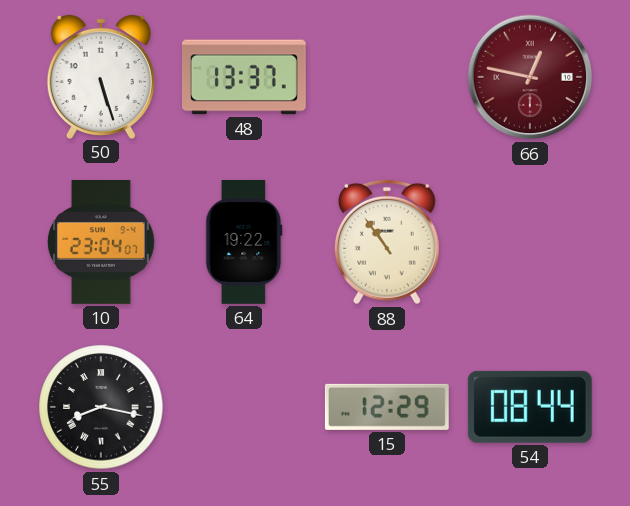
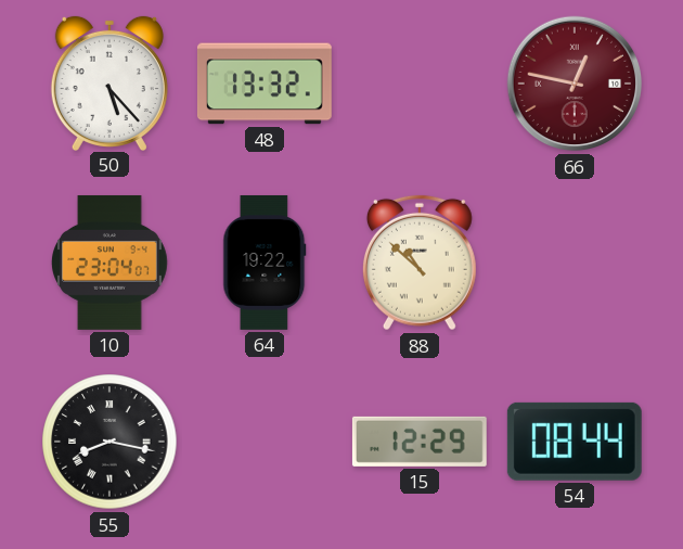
50: 5:27 -> 5:23 (109, 82)
48: 13:37 -> 13:32 (265, 84)
88: 10:54 -> 10:52 (420, 263)
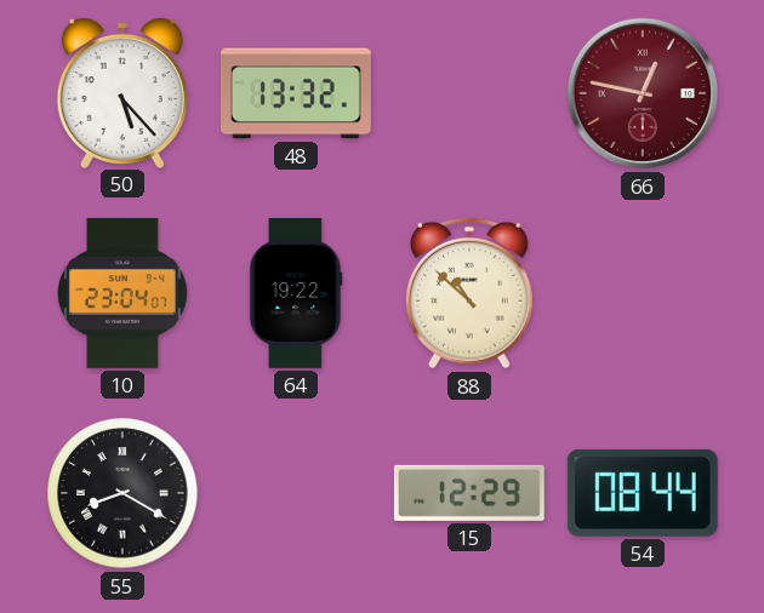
55: 8:17 -> 8:20 (122, 493)
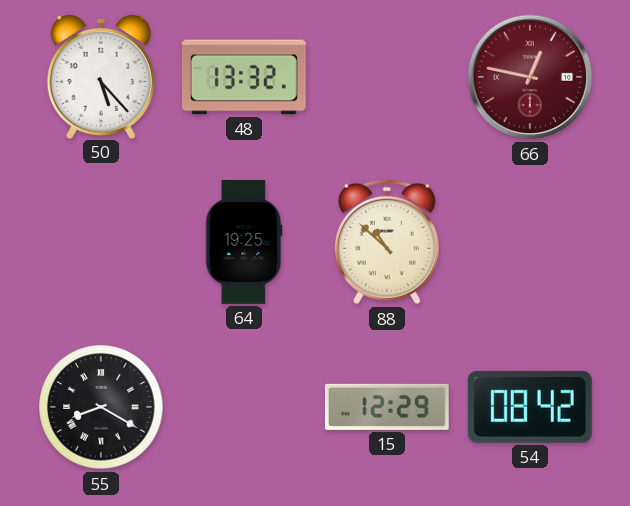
10: 23:04 -> none (124, 293)
64: 19:22 -> 19:25 (244, 242)
54: 08:44 -> 08:42 (530, 407)
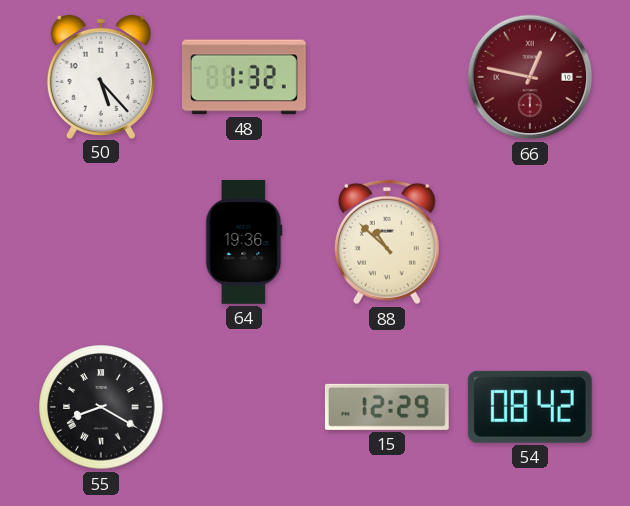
48: 13:32 -> 1:32 (244, 77)
64: 19:25 -> 19:36 (244, 242)
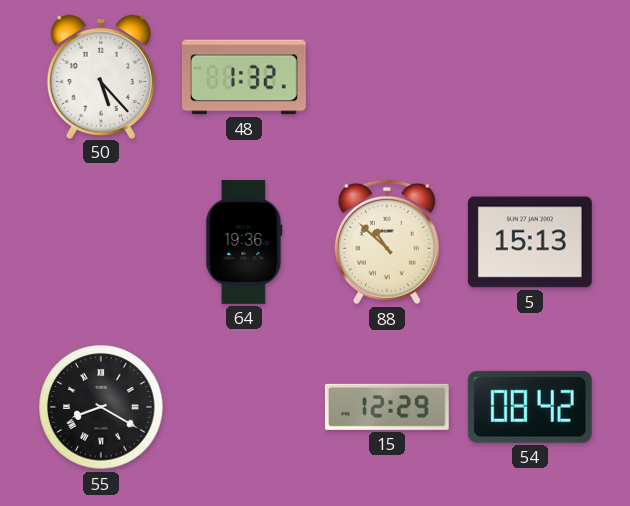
66: 12:47 -> none (530, 77)
5: none -> 15:13 (530, 242)
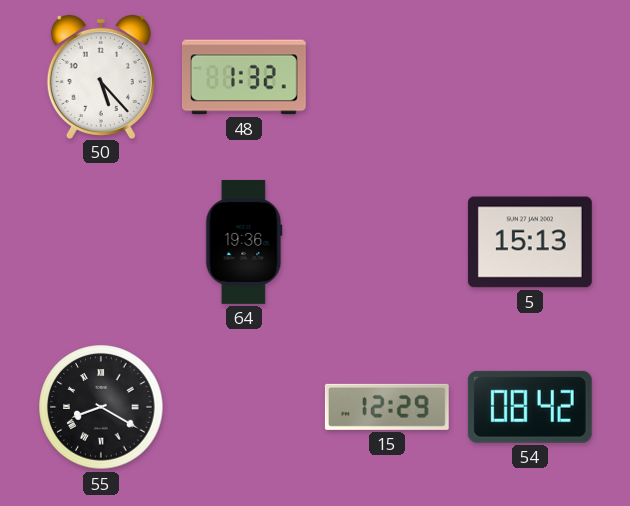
88: 10:52 -> none (387, 242)
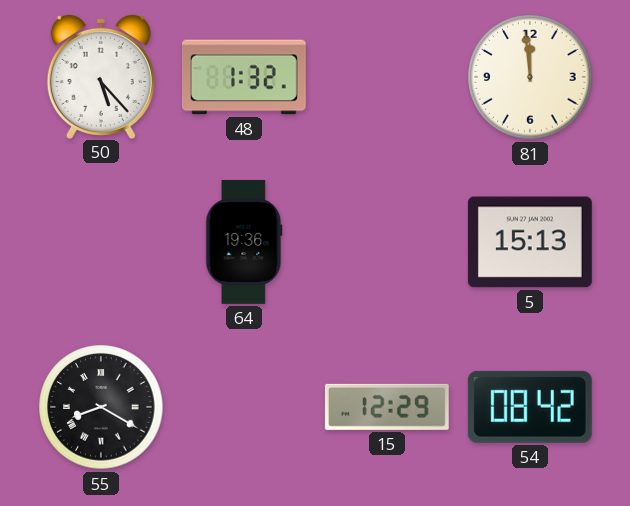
81: none -> 11:59 (530, 77)
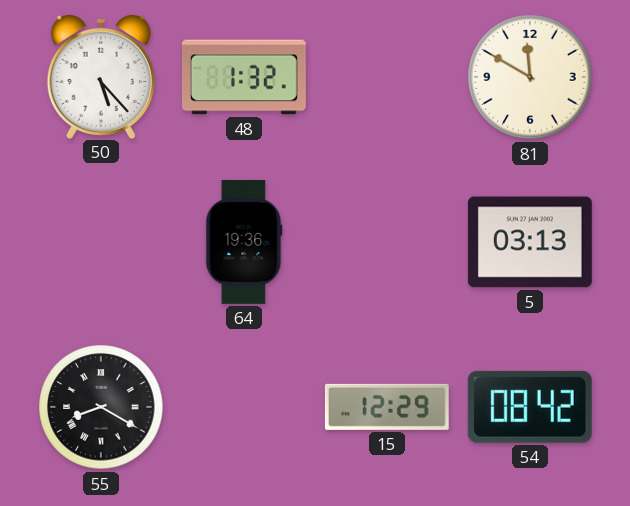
81: 11:59 -> 11:50 (530, 77)
5: 15:13 -> 03:13 (530, 242)
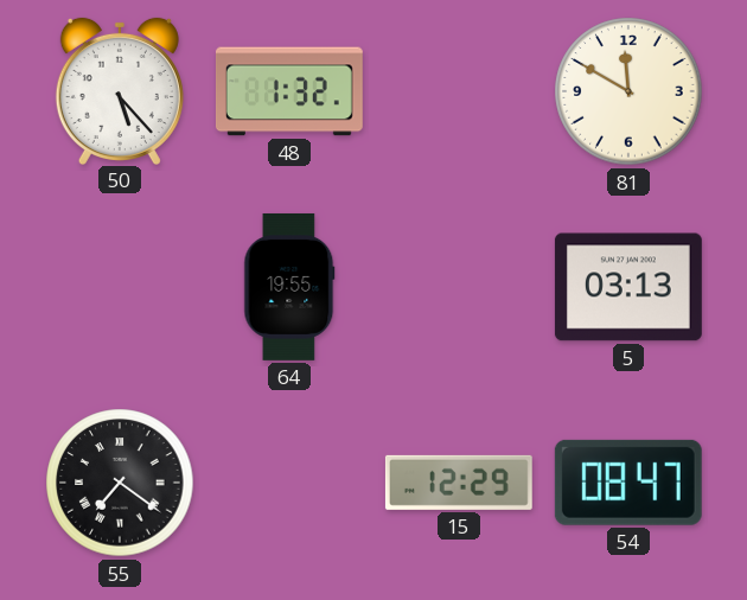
64: 19:36 -> 19:55 (289, 287)
55: 8:20 -> 7:21 (120, 483)
54: 08:42 -> 08:47 (628, 483)
